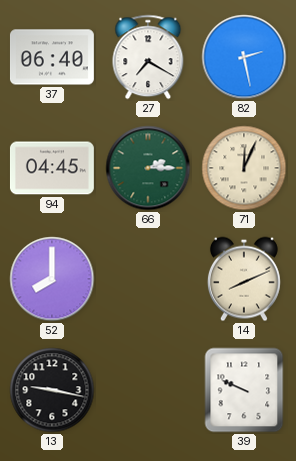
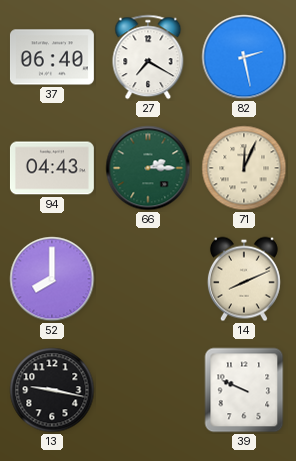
94: 04:45 -> 04:43 (52, 168)
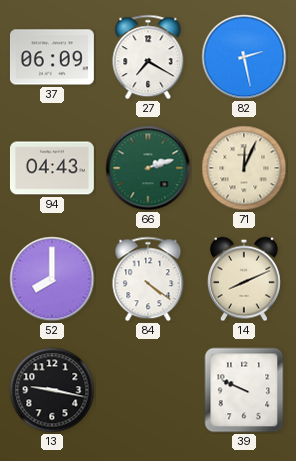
37: 06:40 -> 06:09 (52, 57)
66: 2:15 -> 2:12 (148, 168)
84: none -> 4:21 (148, 279)
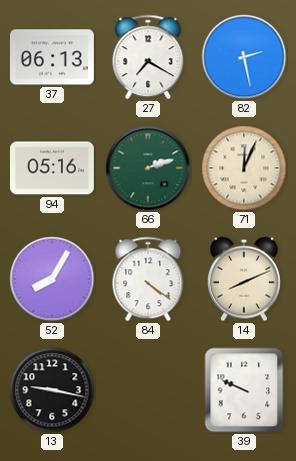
37: 06:09 -> 06:13 (52, 57)
94: 04:43 -> 05:16 (52, 168)
52: 8:00 -> 8:05 (52, 279)
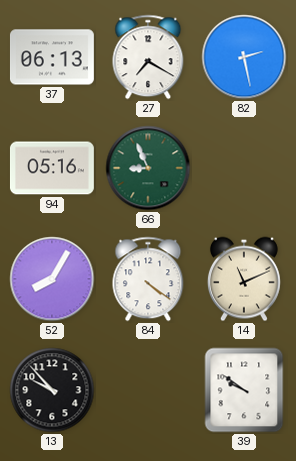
66: 2:12 -> 8:56 (148, 168)
71: 12:04 -> none (244, 168)
14: 8:11 -> 11:11 (244, 279)
13: 9:17 -> 9:53 (52, 390)
39: 9:49 -> 9:51 (244, 390)
